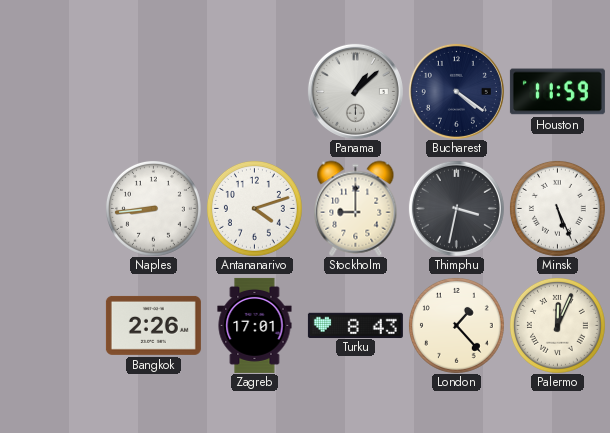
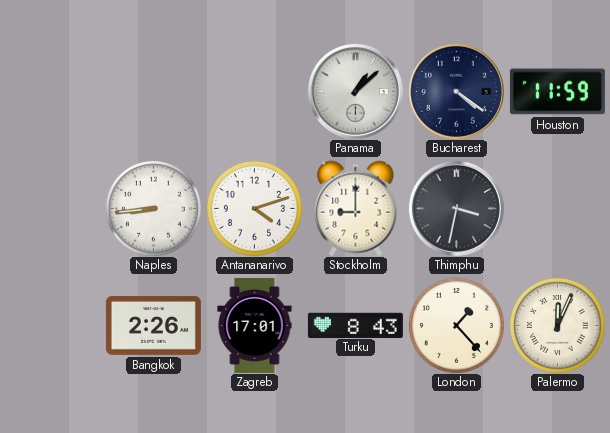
Minsk: 5:26 -> none (557, 208)
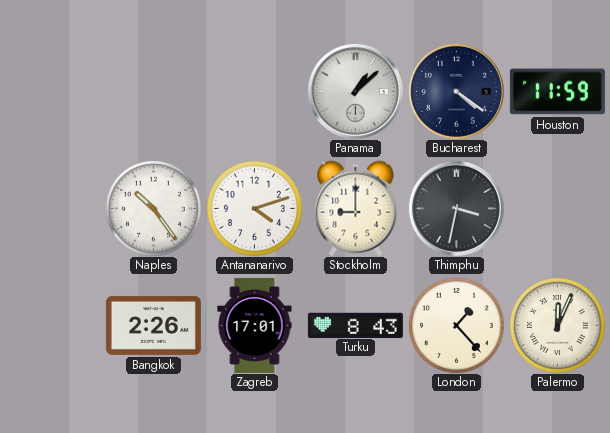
Naples: 8:44 -> 10:24 (153, 208)
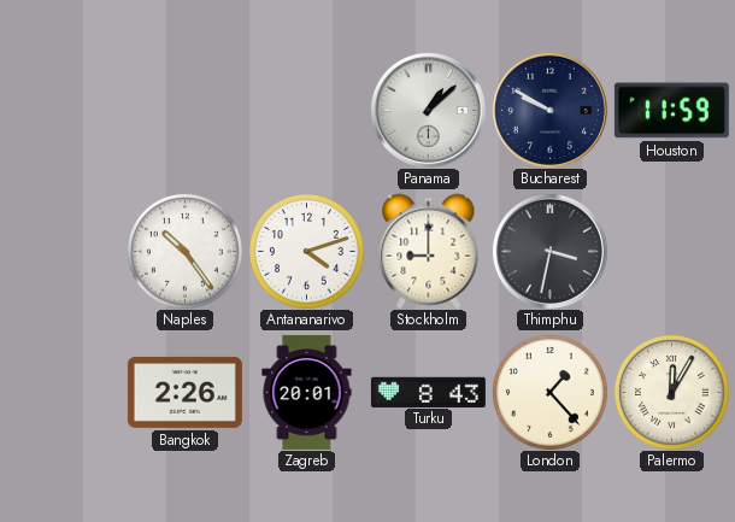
Bucharest: 4:21 -> 9:50 (549, 110)
Zagreb: 17:01 -> 20:01 (307, 392)
Palermo: 12:04 -> 12:05 (671, 392)
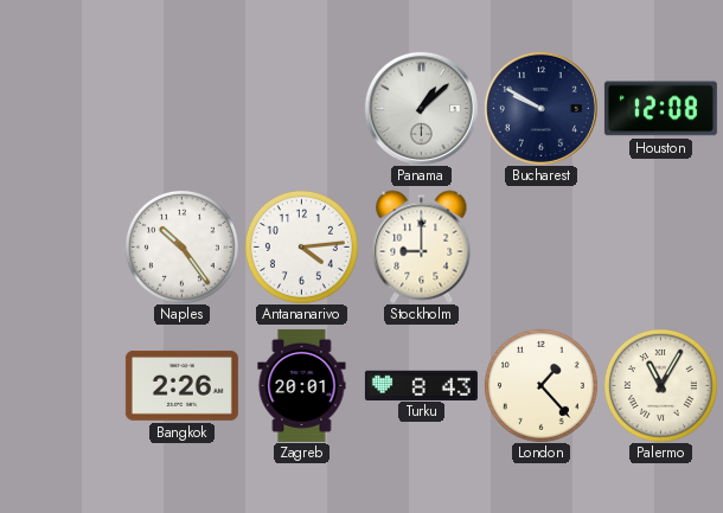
Houston: 11:59 -> 12:08 (660, 109)
Antananarivo: 4:12 -> 4:14 (301, 246)
Thimphu: 3:32 -> none (549, 251)
Palermo: 12:05 -> 11:05 (660, 385)
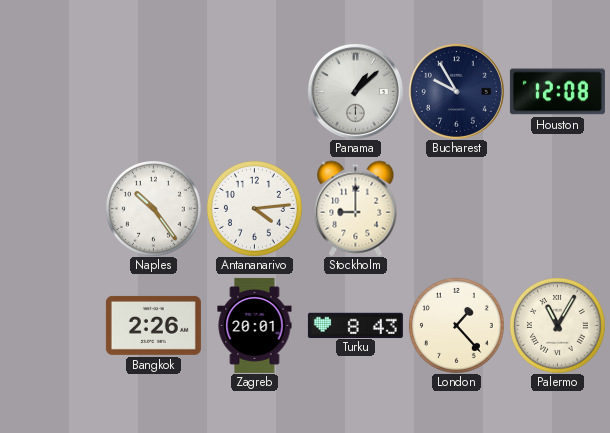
Bucharest: 9:50 -> 9:55 (456, 91)
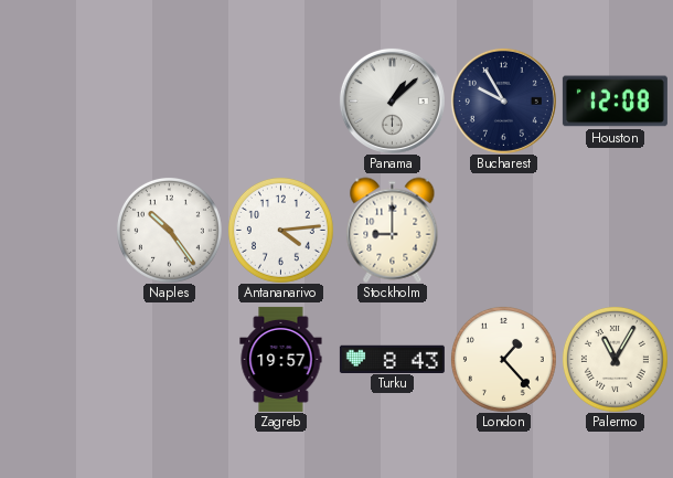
Bangkok: 2:26 -> none (153, 325)
Zagreb: 20:01 -> 19:57 (281, 359)
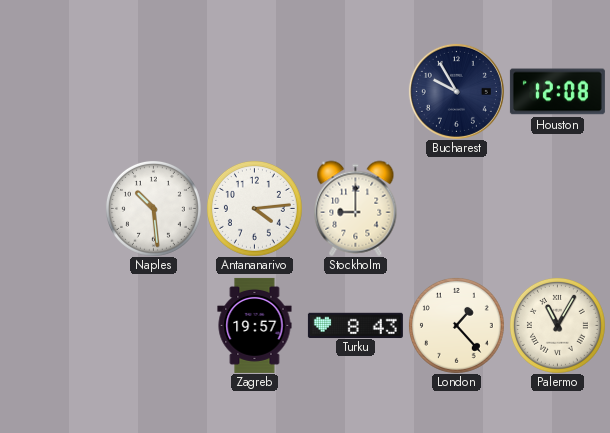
Panama: 1:08 -> none (392, 100)
Naples: 10:24 -> 10:29 (153, 208)
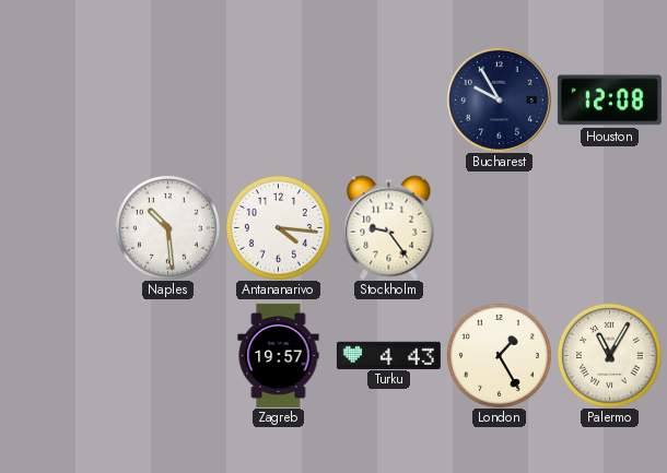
Antananarivo: 4:14 -> 4:16 (278, 227)
Stockholm: 9:00 -> 9:24 (389, 227)
Turku: 8:43 -> 4:43 (388, 355)
London: 1:23 -> 1:25 (499, 355)
